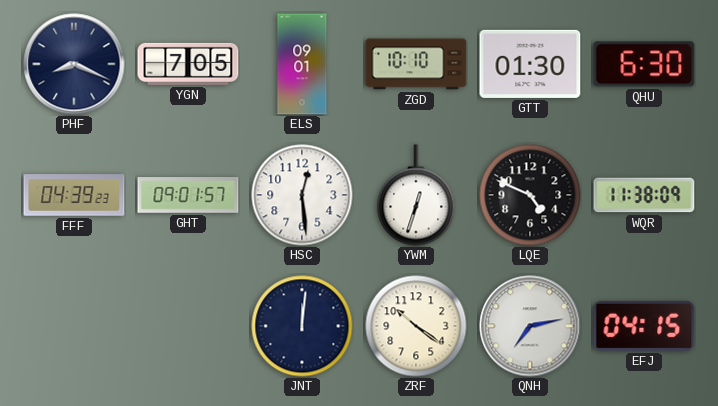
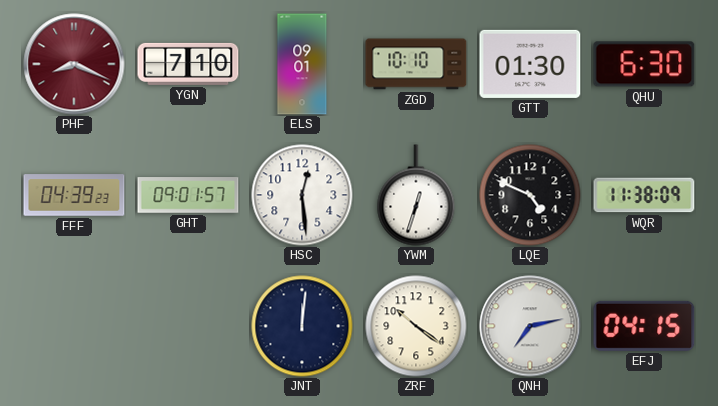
PHF dial: navy -> burgundy (74, 64)
YGN: 7:05 -> 7:10 (188, 64)
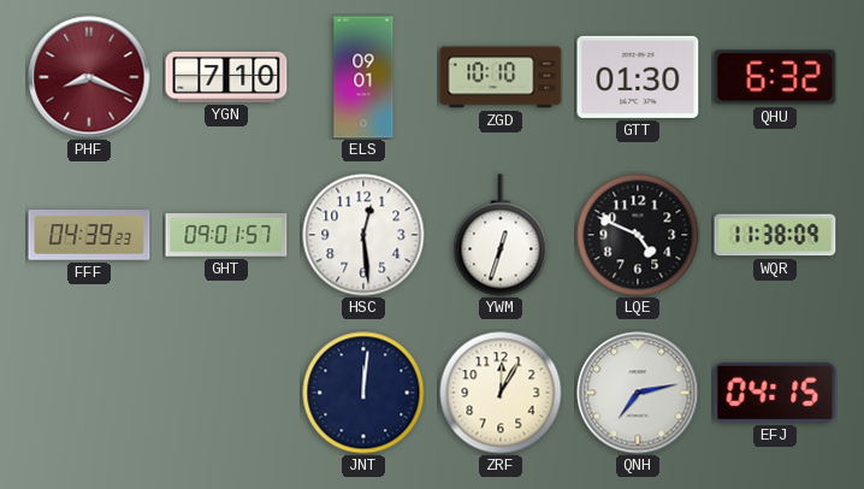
QHU: 6:30 -> 6:32 (775, 77)
ZRF: 10:21 -> 12:05 (501, 393)
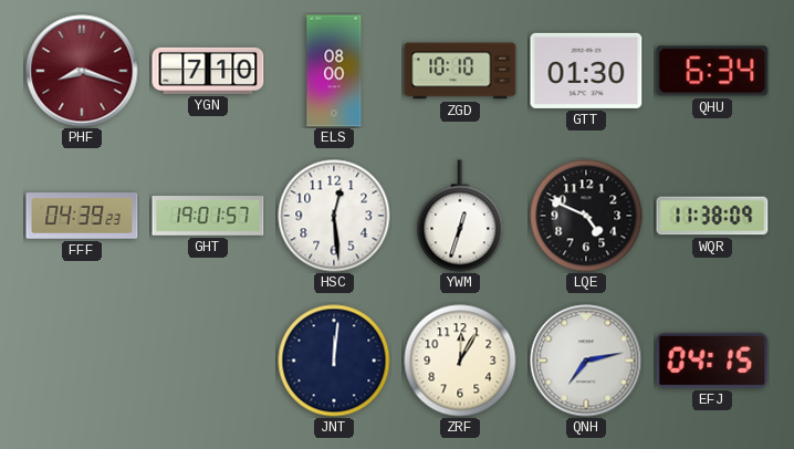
PHF: 8:19 -> 8:18 (82, 71)
ELS: 09:01 -> 08:00 (334, 71)
QHU: 6:32 -> 6:34 (712, 71)
GHT: 09:01 -> 19:01 (208, 216)
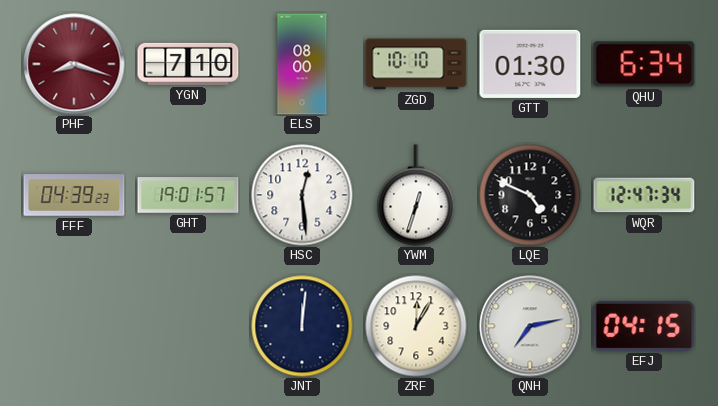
WQR: 11:38 -> 12:47 (644, 195)
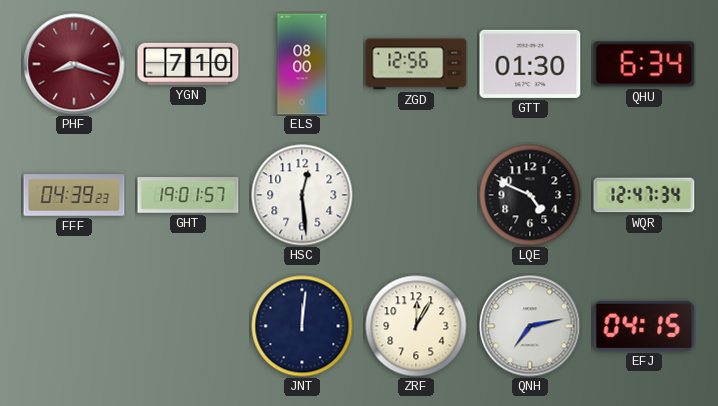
ZGD: 10:10 -> 12:56 (416, 64)
YWM: 12:33 -> none (416, 195)
